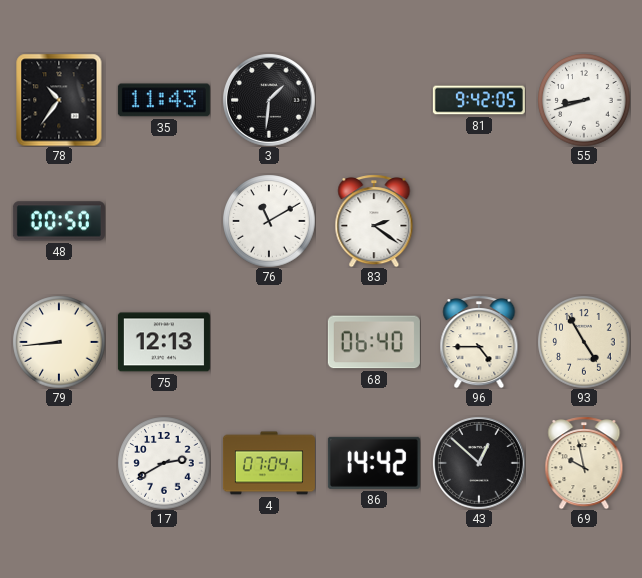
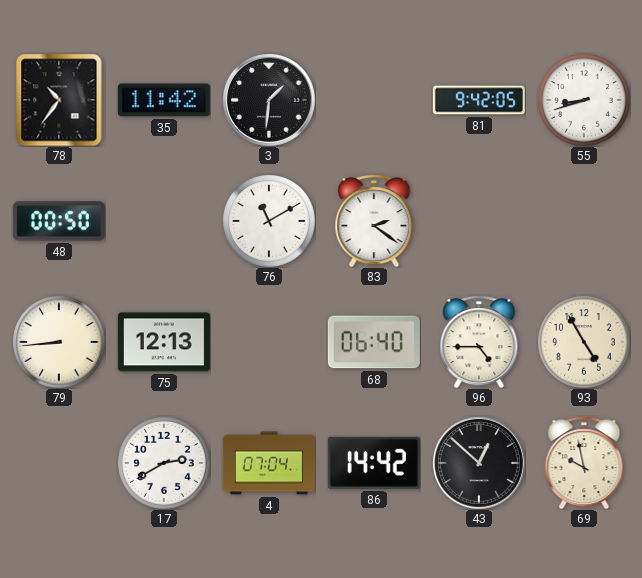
35: 11:43 -> 11:42 (164, 100)
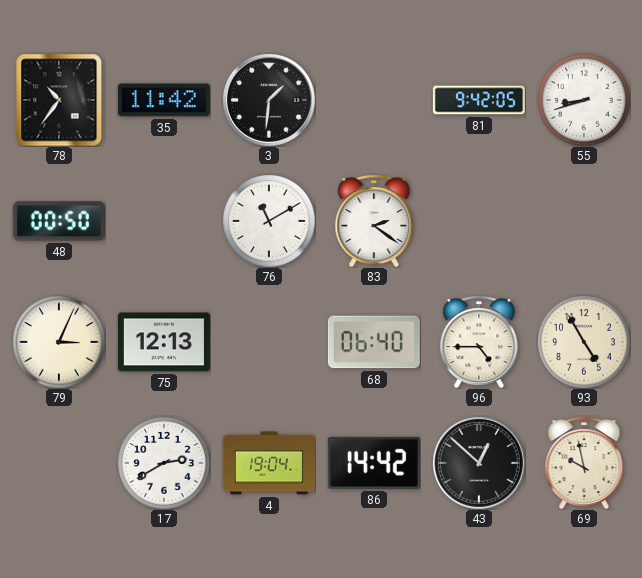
79: 8:44 -> 3:04 (59, 342)
4: 07:04 -> 19:04 (269, 463)
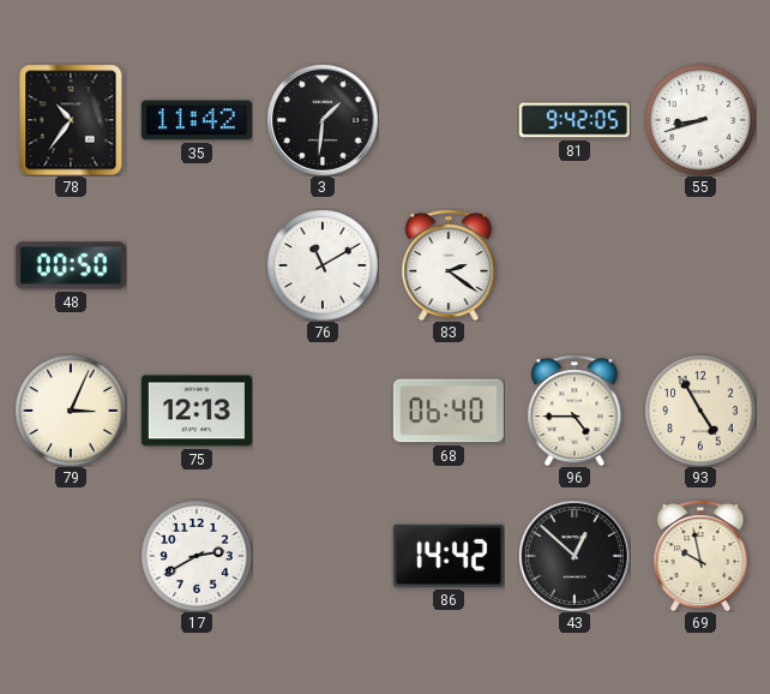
4: 19:04 -> none (269, 463)
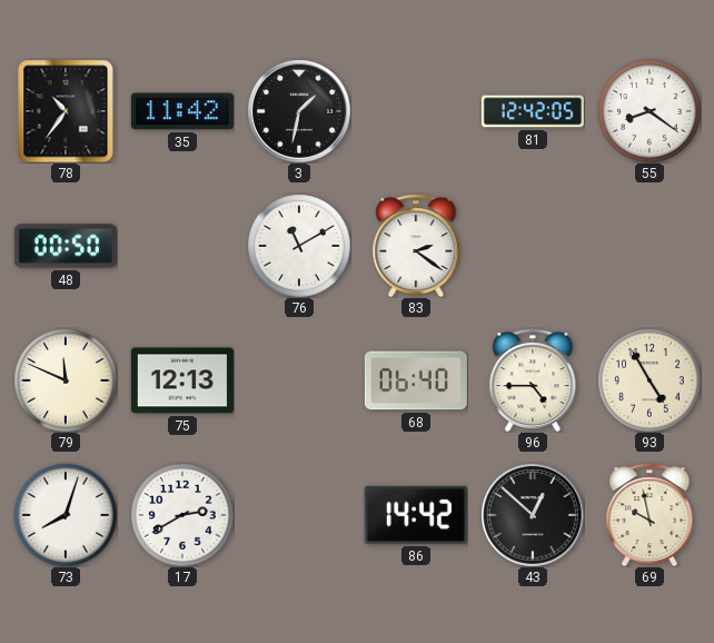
3: 1:31 -> 1:32 (299, 111)
81: 9:42 -> 12:42 (533, 111)
55: 8:42 -> 8:21 (649, 111)
79: 3:04 -> 11:49 (66, 380)
73: none -> 8:03 (66, 515)
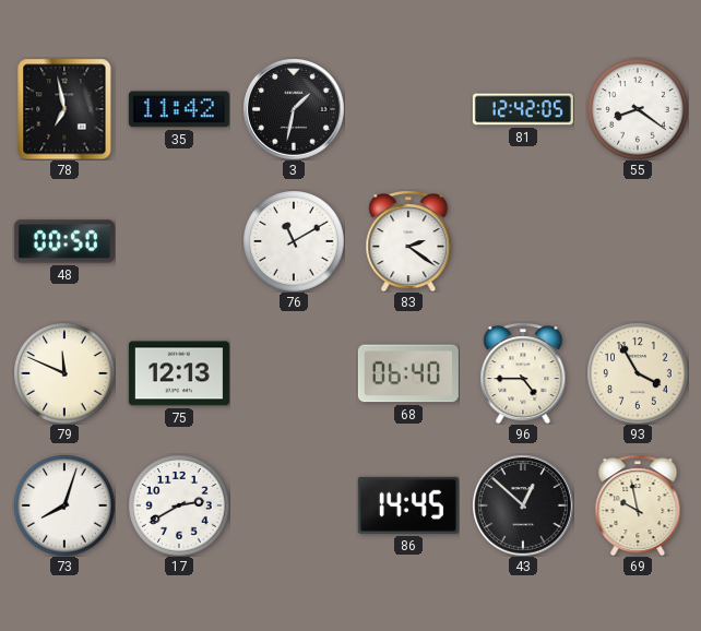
78: 10:36 -> 6:58 (64, 109)
93: 4:55 -> 3:55 (638, 373)
86: 14:42 -> 14:45 (408, 505)
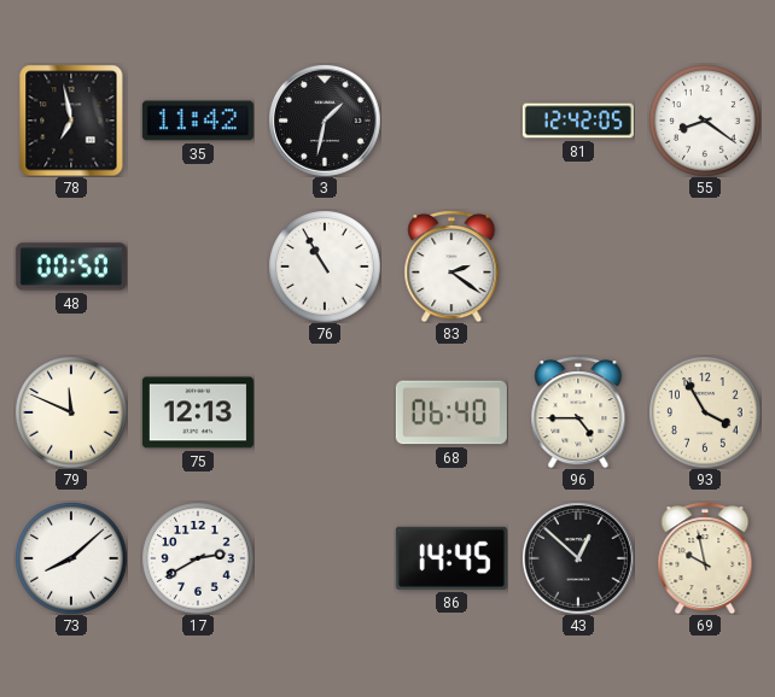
76: 11:10 -> 10:55 (325, 266)
73: 8:03 -> 8:08 (71, 558)
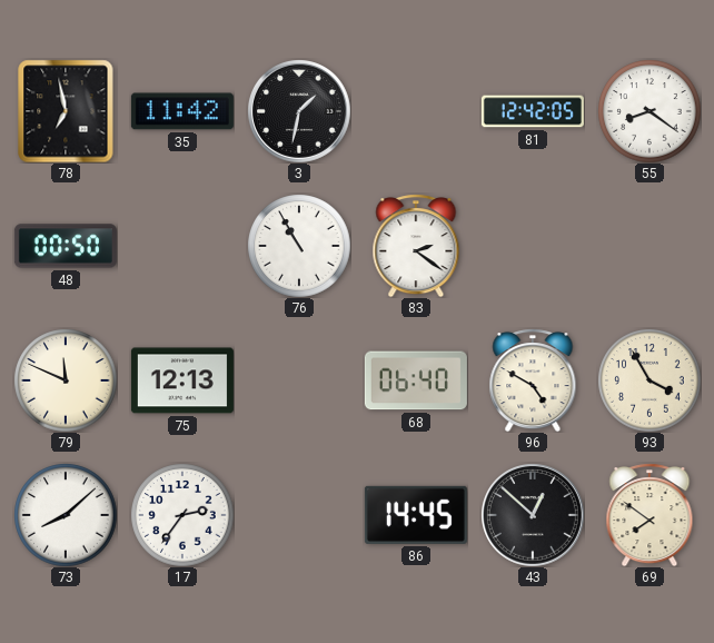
96: 4:45 -> 4:50 (533, 380)
17: 2:40 -> 2:36 (182, 515)
69: 9:58 -> 7:51 (649, 515)
